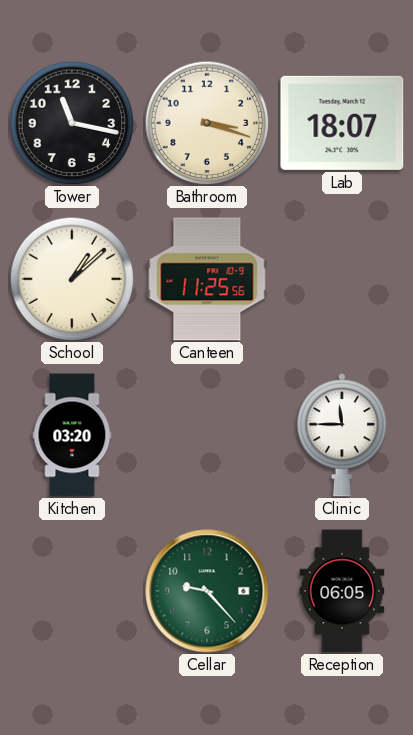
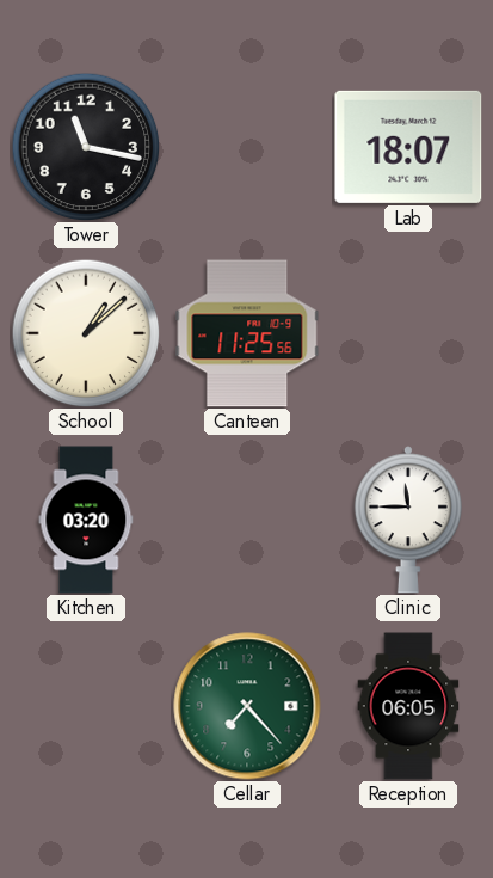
Bathroom: 3:18 -> none (207, 123)
Cellar: 9:23 -> 7:23 (247, 706)
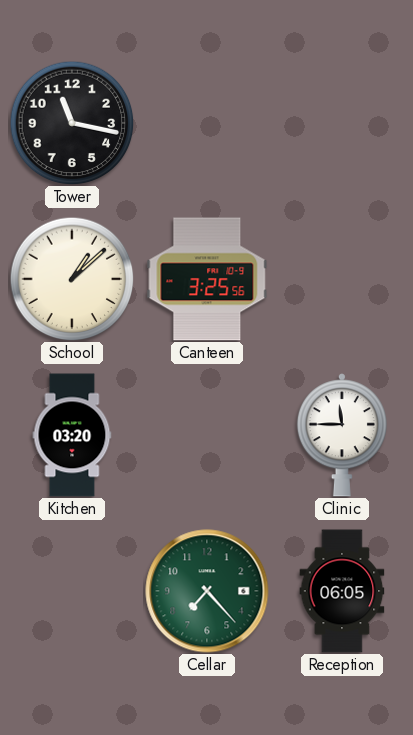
Lab: 18:07 -> none (408, 147)
Canteen: 11:25 -> 3:25 (207, 279)
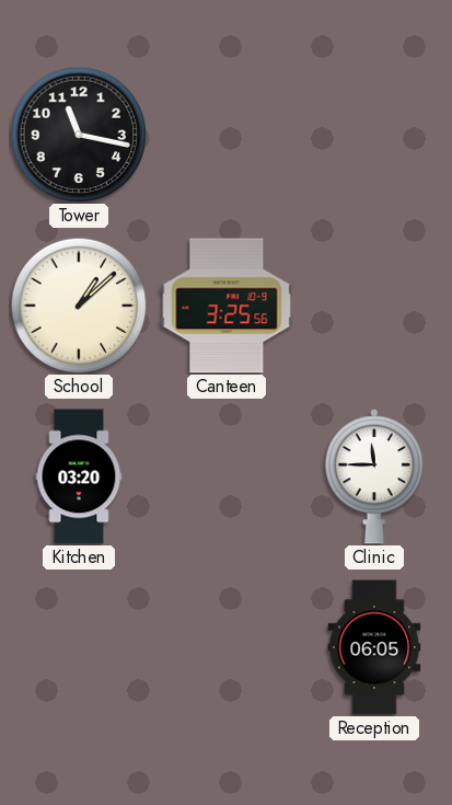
Cellar: 7:23 -> none (207, 591)
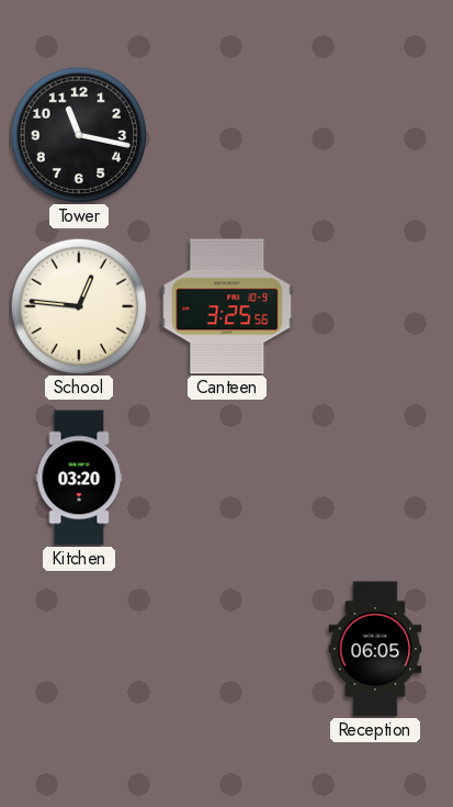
School: 1:08 -> 12:46 (79, 306)
Clinic: 11:45 -> none (374, 476)
